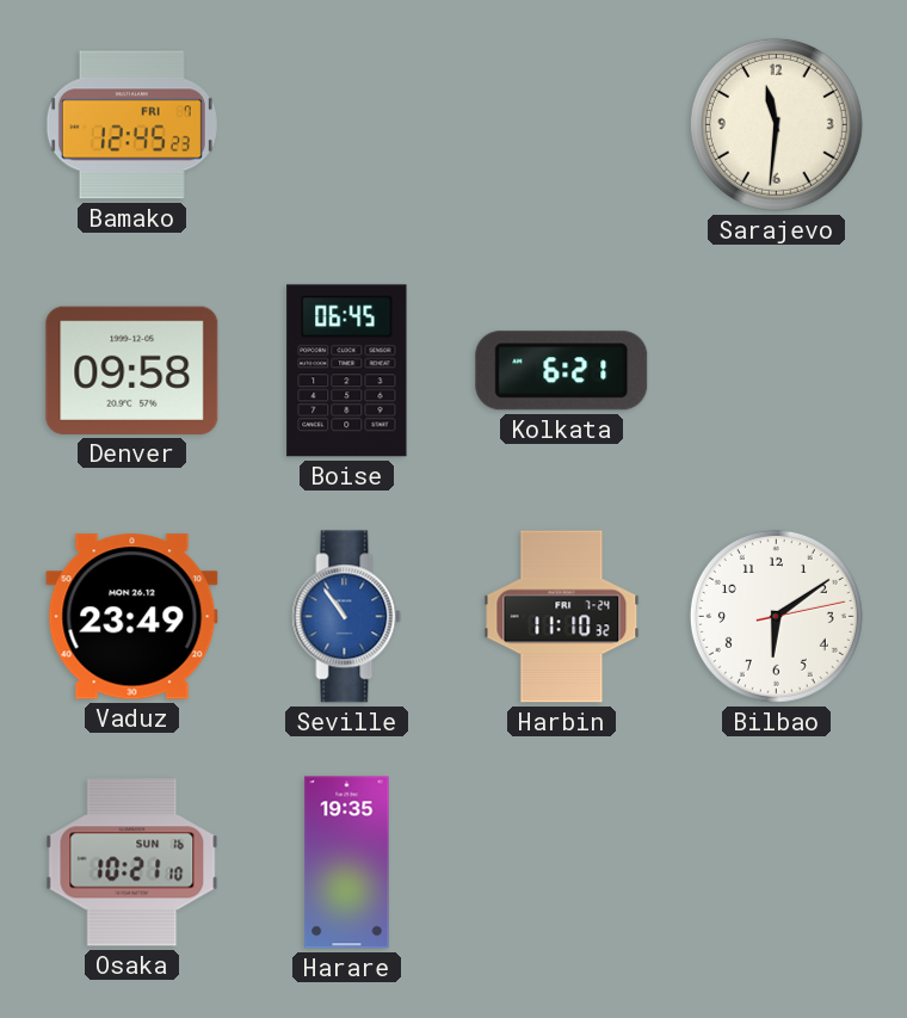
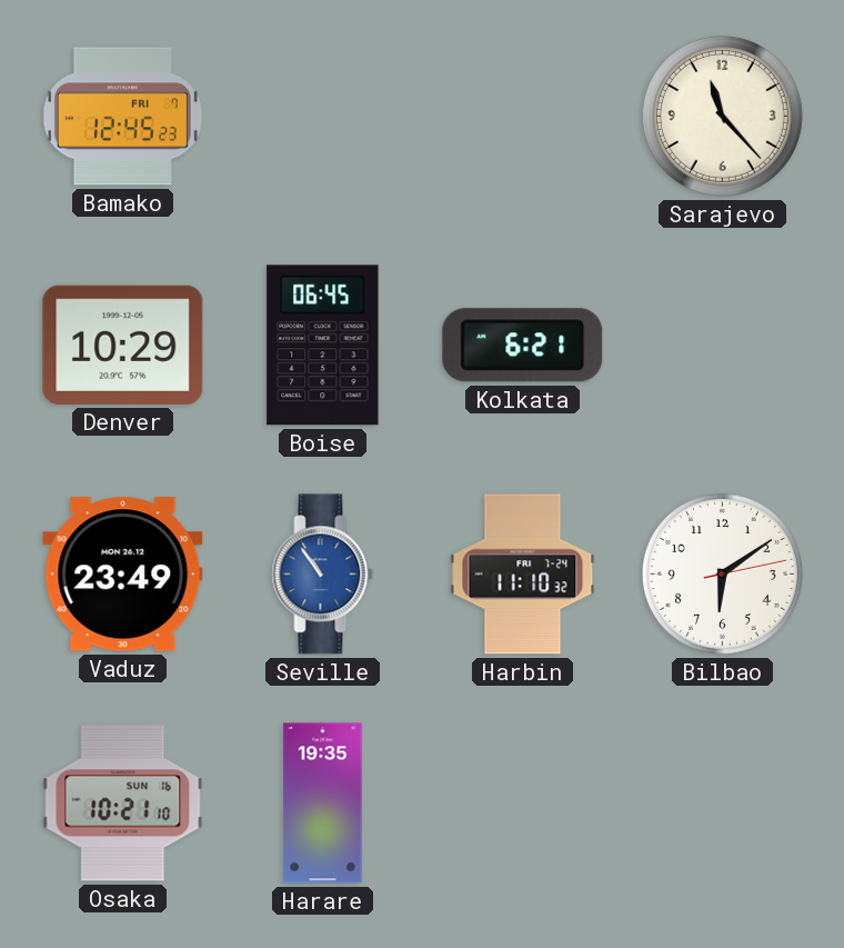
Sarajevo: 11:31 -> 11:23 (722, 116)
Denver: 09:58 -> 10:29 (123, 345)
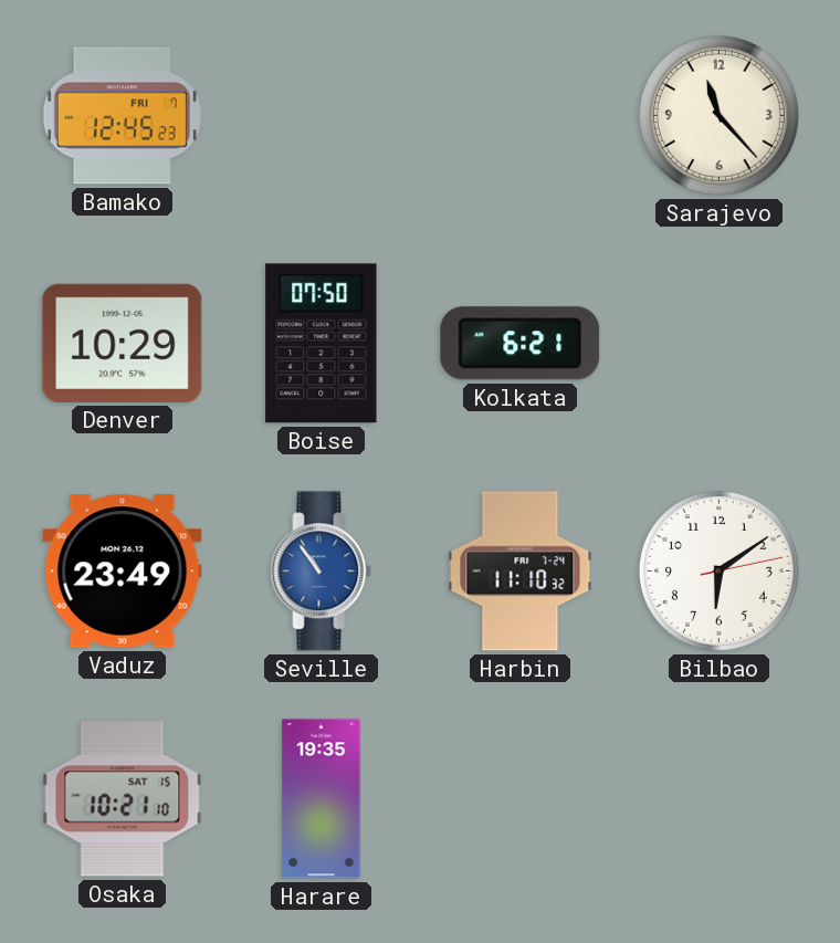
Boise: 06:45 -> 07:50 (322, 344)
Osaka date: SUN 16 -> SAT 15 (123, 799)
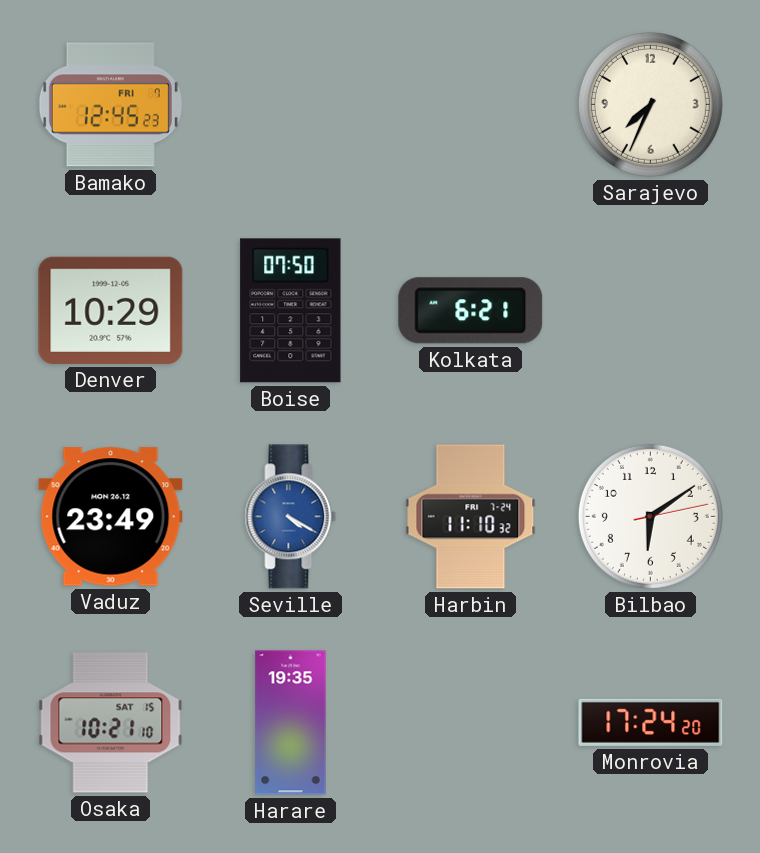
Sarajevo: 11:23 -> 7:34 (650, 104)
Seville: 10:54 -> 4:20 (291, 517)
Monrovia: none -> 17:24 (651, 722)
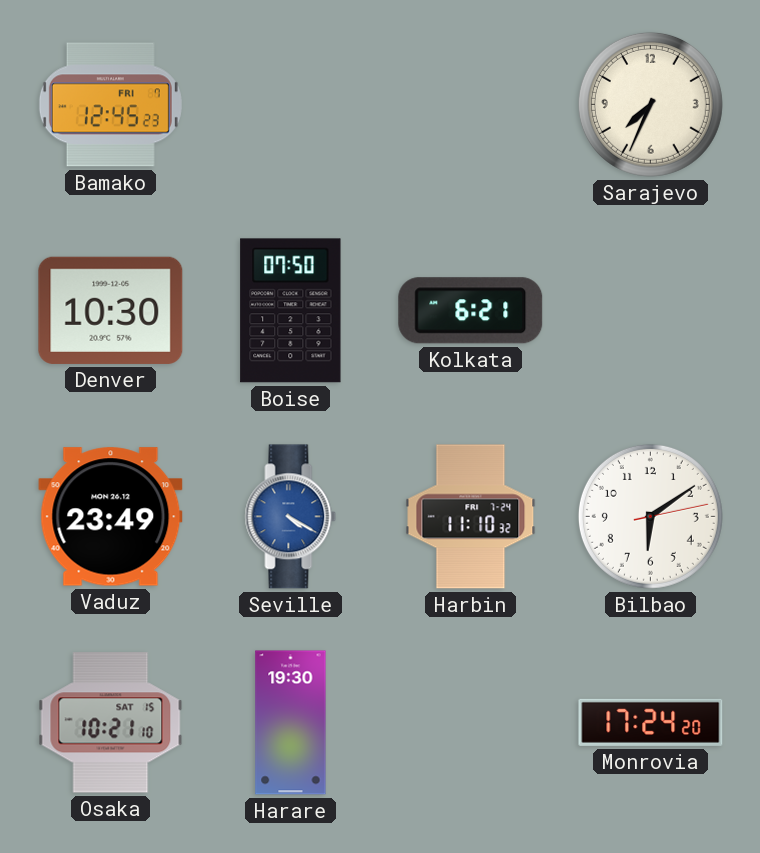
Denver: 10:29 -> 10:30 (111, 310)
Harare: 19:35 -> 19:30 (291, 723)
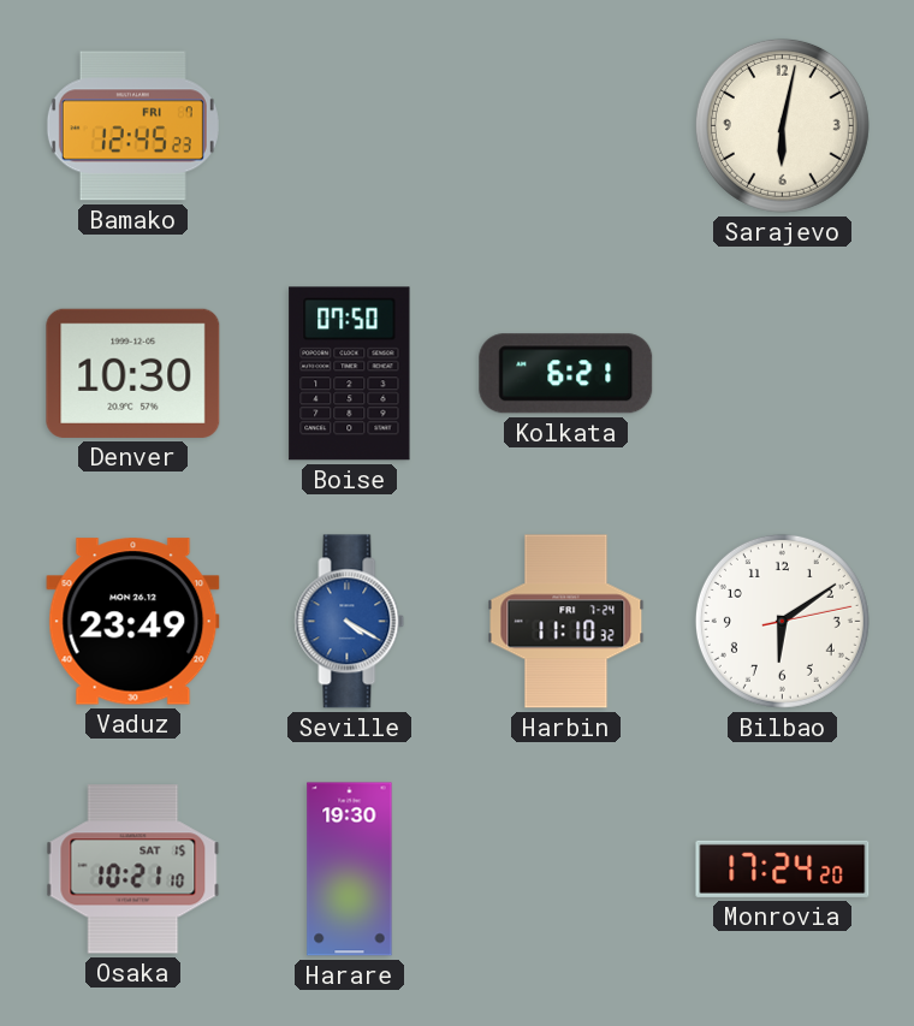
Sarajevo: 7:34 -> 6:02 (782, 125)
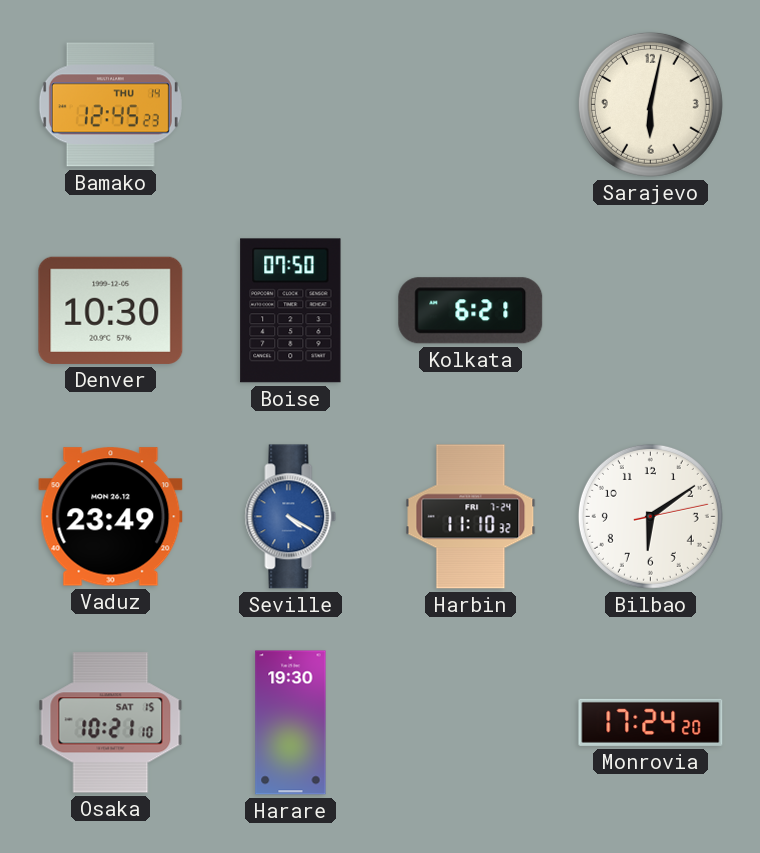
Bamako date: FRI 7 -> THU 14 (110, 105)
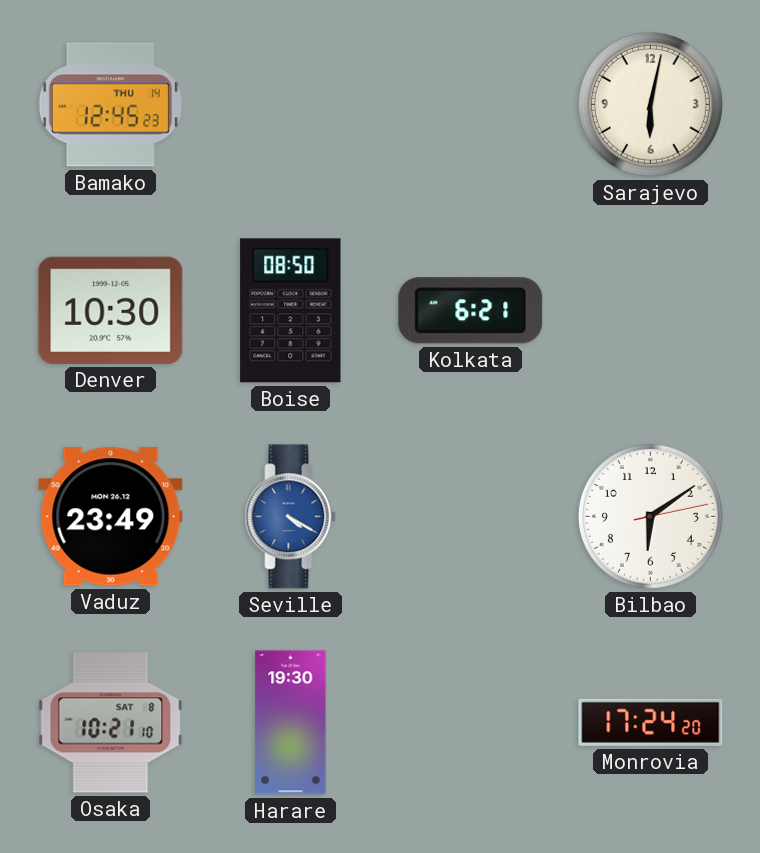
Boise: 07:50 -> 08:50 (291, 311)
Harbin: 11:10 -> none (471, 517)
Osaka date: SAT 15 -> SAT 8 (111, 723)
